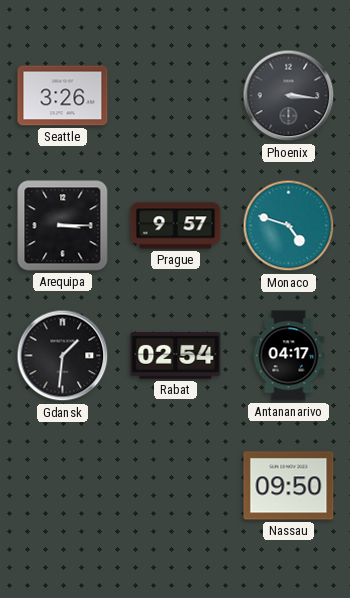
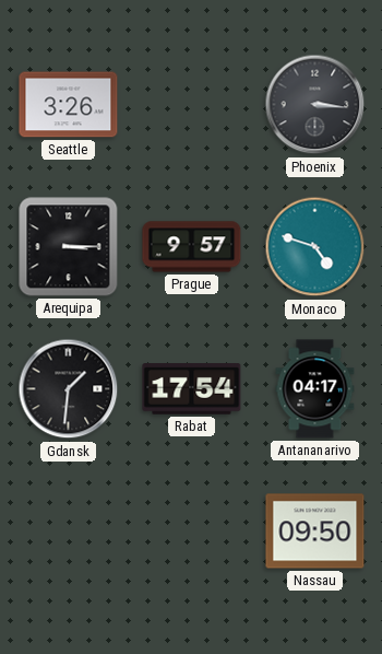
Rabat: 02:54 -> 17:54 (192, 389)
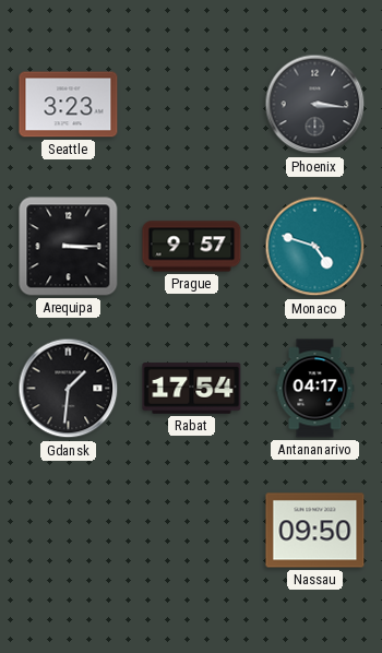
Seattle: 3:26 -> 3:23 (69, 105)
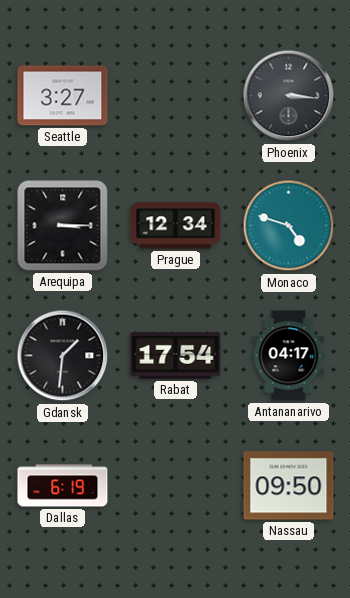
Seattle: 3:23 -> 3:27 (63, 96)
Prague: 9:57 -> 12:34 (176, 226)
Dallas: none -> 6:19 (63, 486)
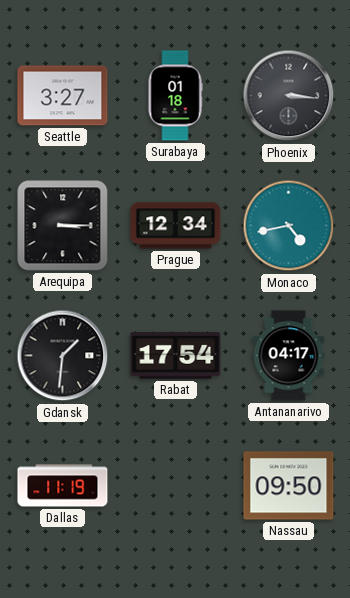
Surabaya: none -> 01:18 (175, 96)
Monaco: 4:48 -> 4:43 (289, 226)
Dallas: 6:19 -> 11:19 (63, 486)
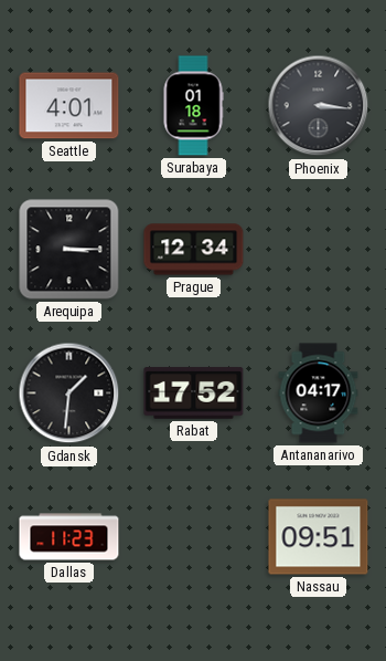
Seattle: 3:27 -> 4:01 (69, 106)
Monaco: 4:43 -> none (289, 226)
Rabat: 17:54 -> 17:52 (194, 394)
Dallas: 11:19 -> 11:23 (69, 537)
Nassau: 09:50 -> 09:51 (319, 537)
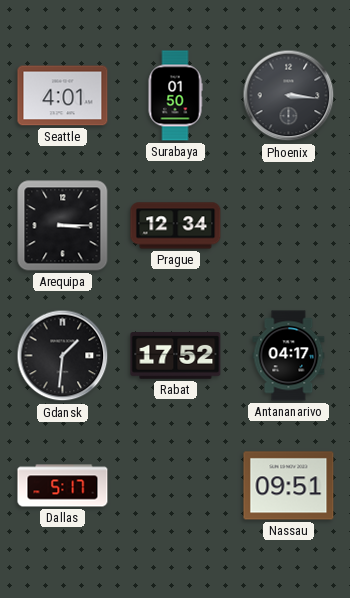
Surabaya: 01:18 -> 01:50 (175, 96)
Dallas: 11:23 -> 5:17 (63, 486)
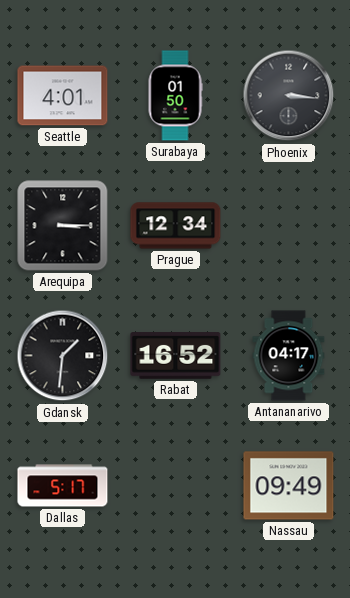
Rabat: 17:52 -> 16:52 (176, 356)
Nassau: 09:51 -> 09:49 (289, 486)
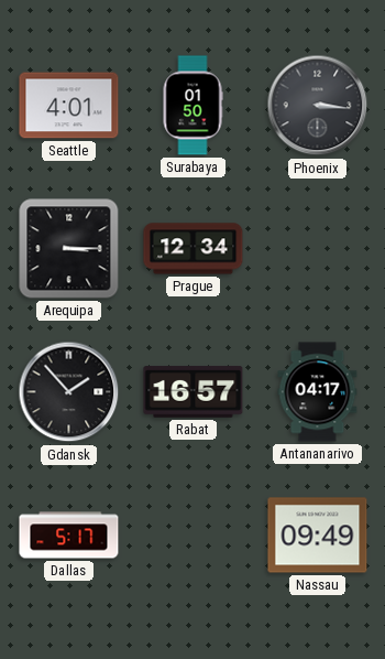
Gdansk: 1:31 -> 1:53 (69, 392)
Rabat: 16:52 -> 16:57 (194, 392)
